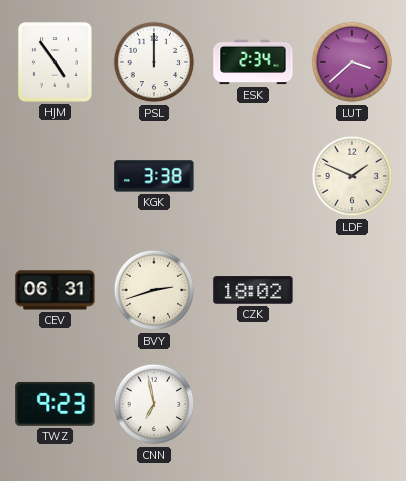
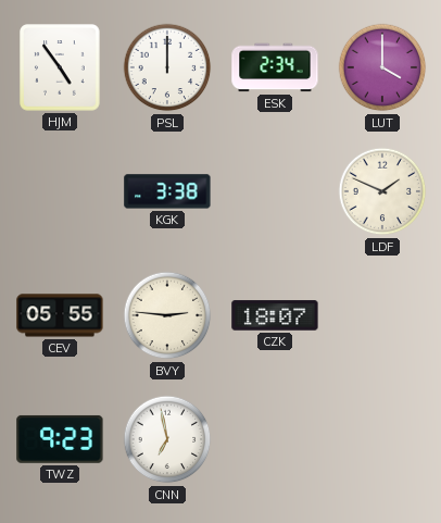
LUT: 3:38 -> 4:00 (382, 67)
CEV: 06:31 -> 05:55 (60, 315)
BVY: 2:42 -> 2:46 (167, 315)
CZK: 18:02 -> 18:07 (275, 315)
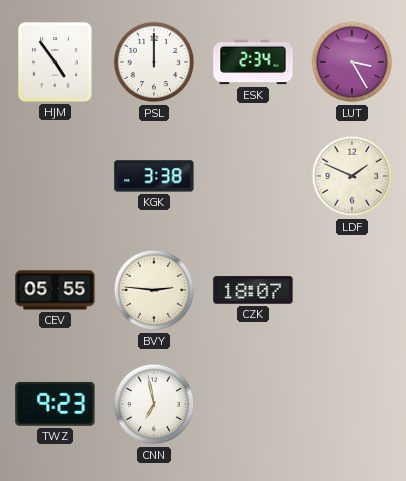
LUT: 4:00 -> 3:25 (352, 62)
